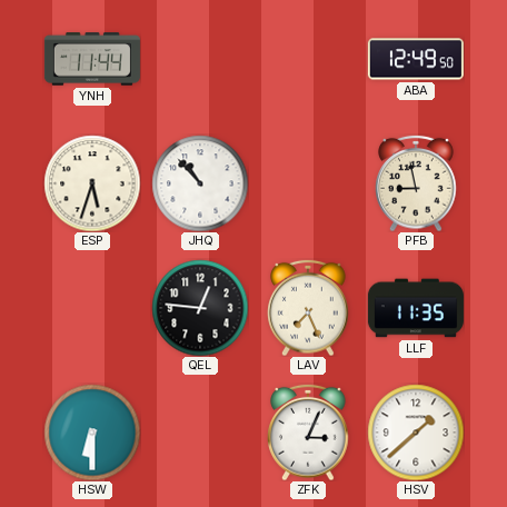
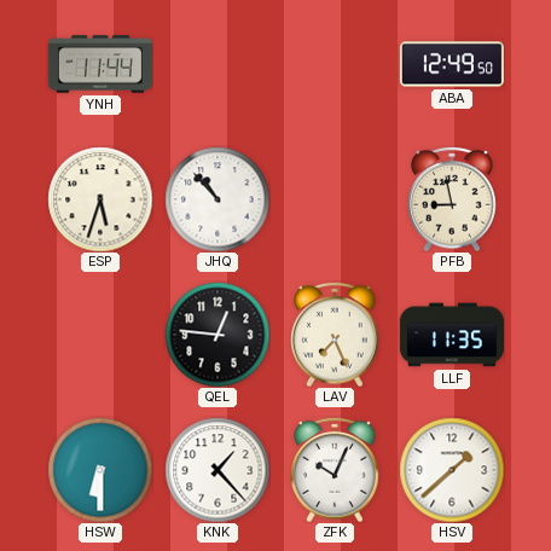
KNK: none -> 1:23 (217, 470)
ZFK: 3:04 -> 10:04 (335, 470)
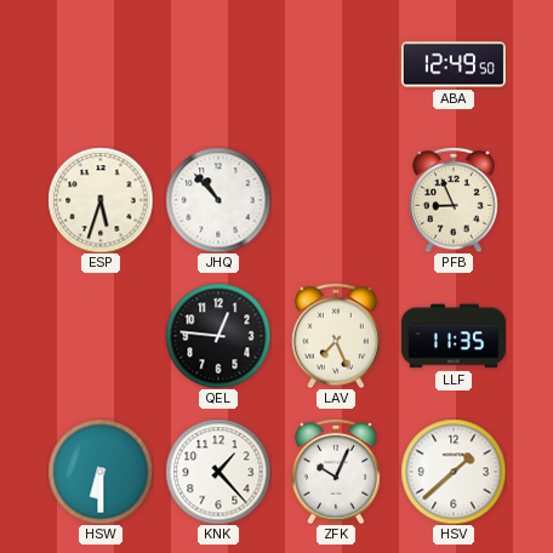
YNH: 11:44 -> none (100, 64)
PFB: 8:58 -> 8:56 (454, 200)
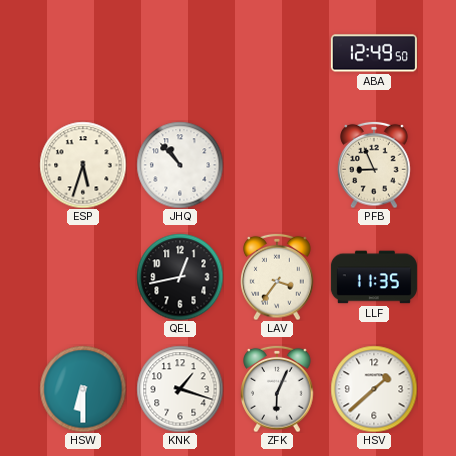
QEL: 12:46 -> 12:43 (180, 277)
LAV: 7:26 -> 3:36 (277, 277)
KNK: 1:23 -> 1:18 (180, 389)
ZFK: 10:04 -> 6:04 (277, 389)
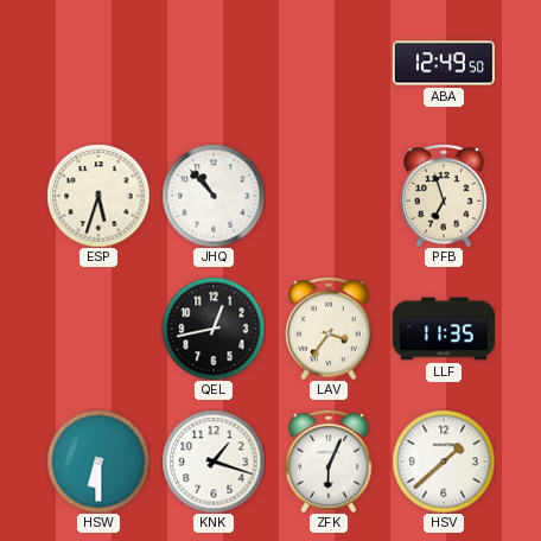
PFB: 8:56 -> 6:57 (444, 196)
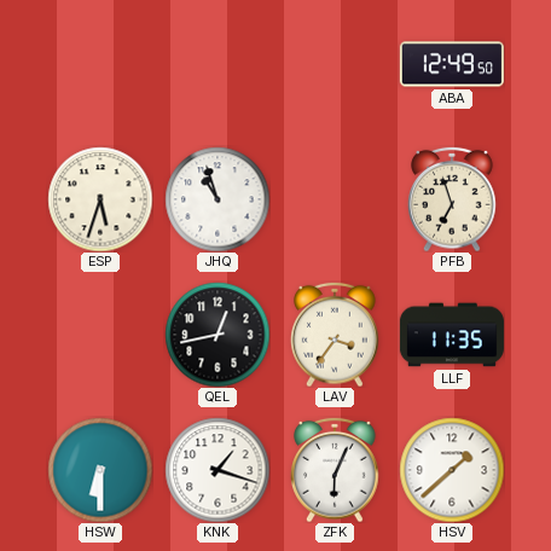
JHQ: 10:53 -> 10:57 (217, 199)
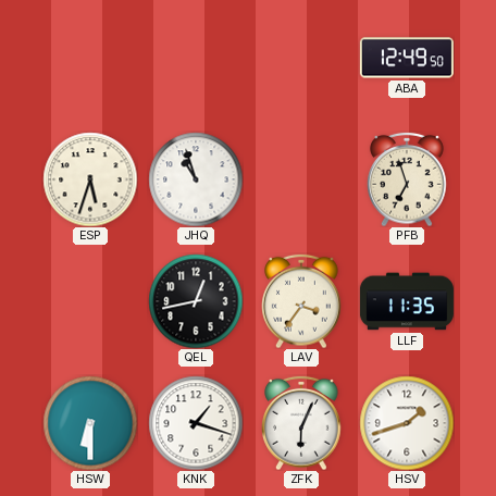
HSV: 1:38 -> 1:42 (407, 423)
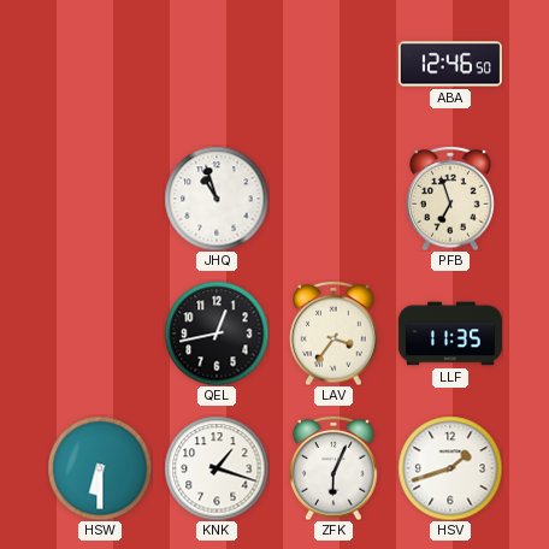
ABA: 12:49 -> 12:46 (450, 64)
ESP: 5:33 -> none (90, 179)
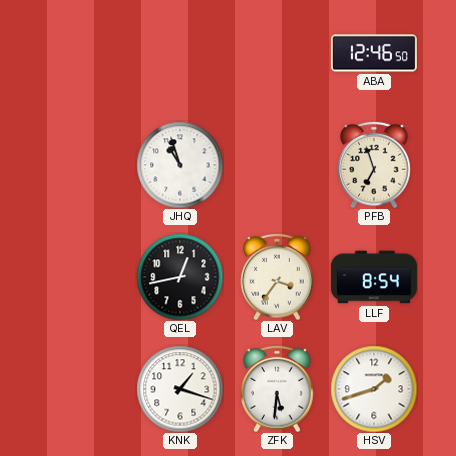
LLF: 11:35 -> 8:54 (374, 277)
HSW: 6:30 -> none (100, 468)
ZFK: 6:04 -> 5:31 (277, 389)
